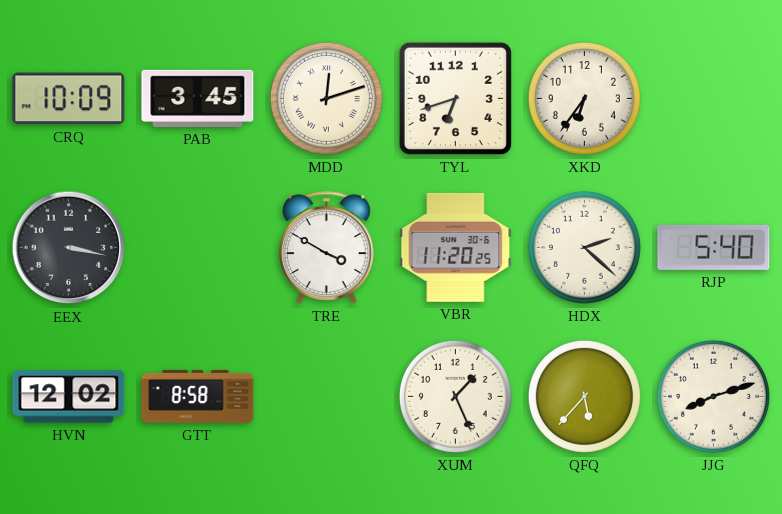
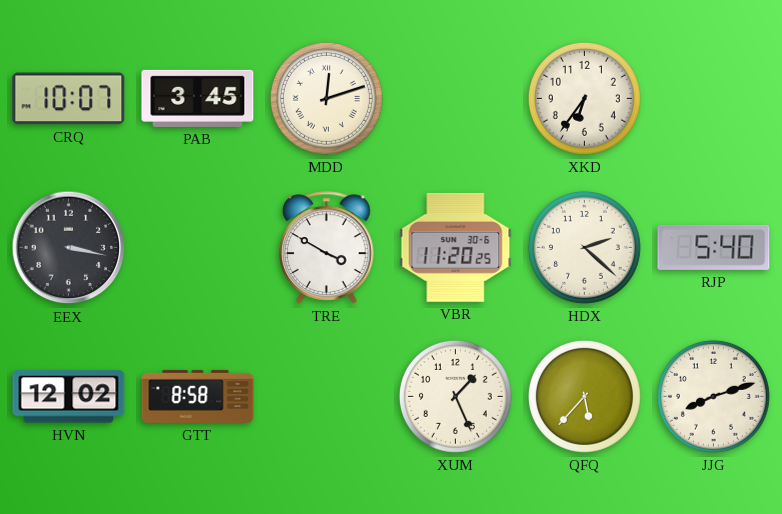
CRQ: 10:09 -> 10:07 (69, 99)
TYL: 6:42 -> none (455, 98)
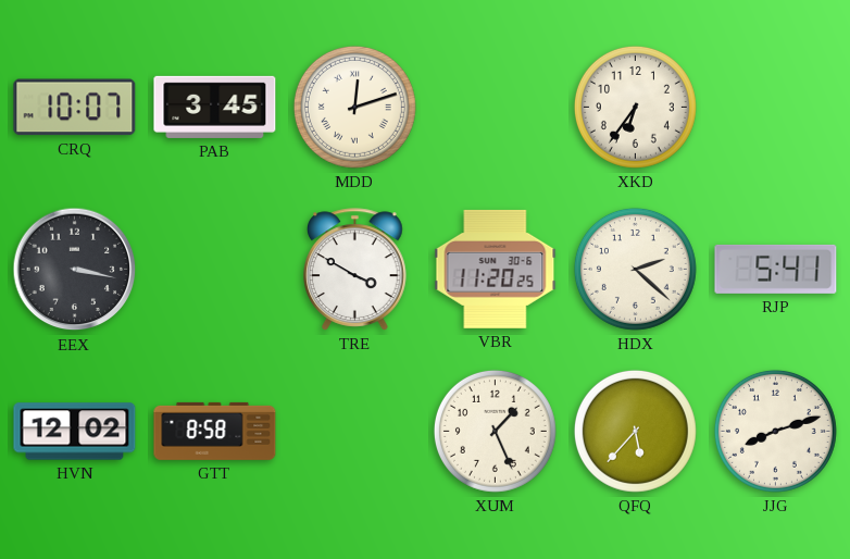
RJP: 5:40 -> 5:41 (776, 269)
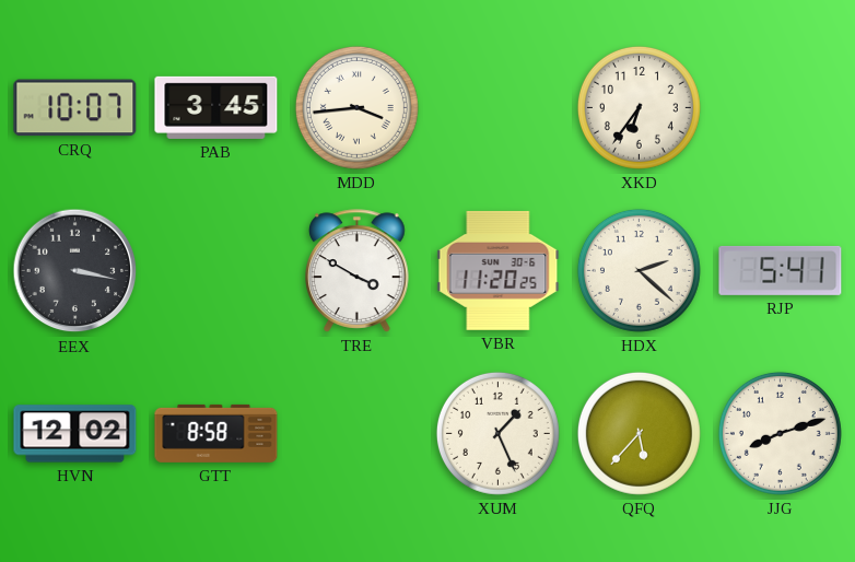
MDD: 12:12 -> 3:44 (356, 107)
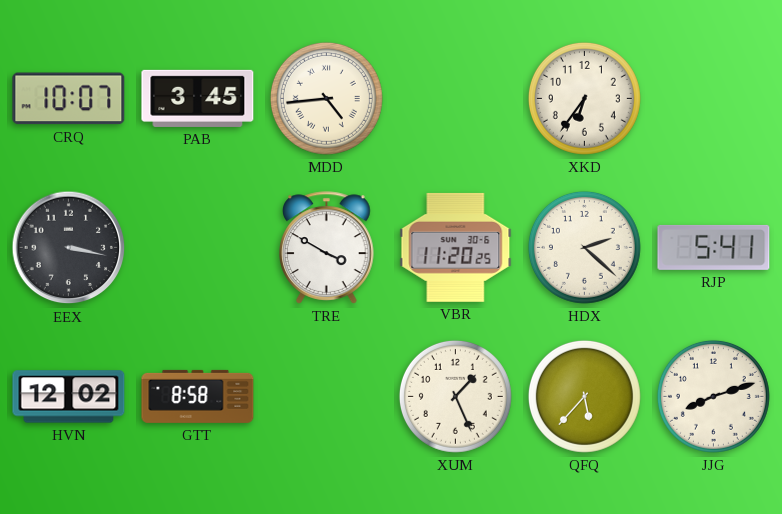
MDD: 3:44 -> 4:44 (326, 98)
